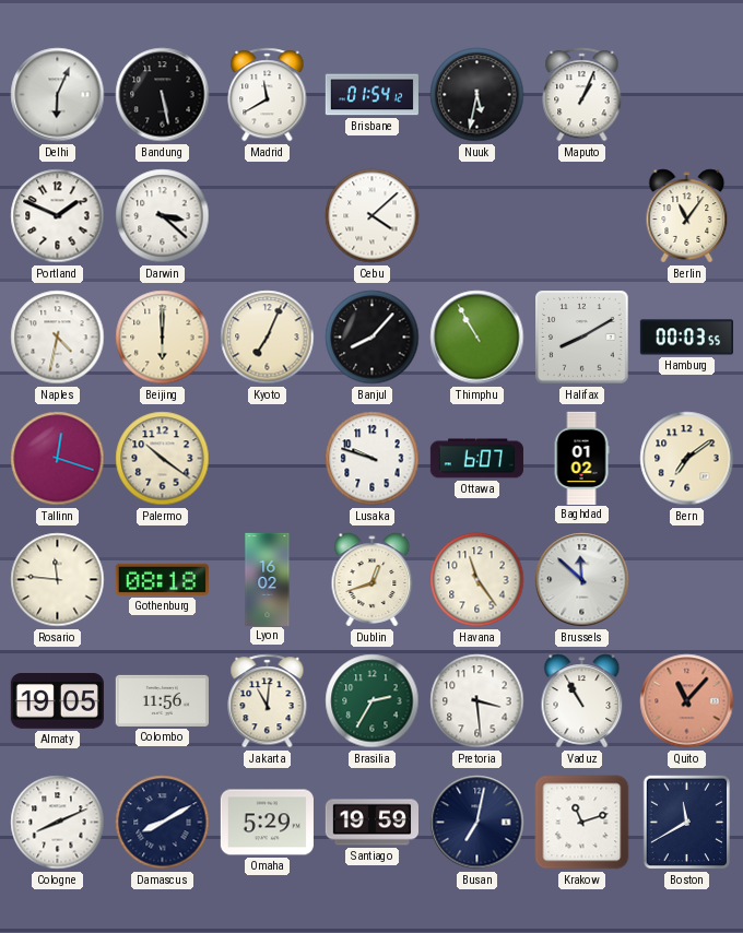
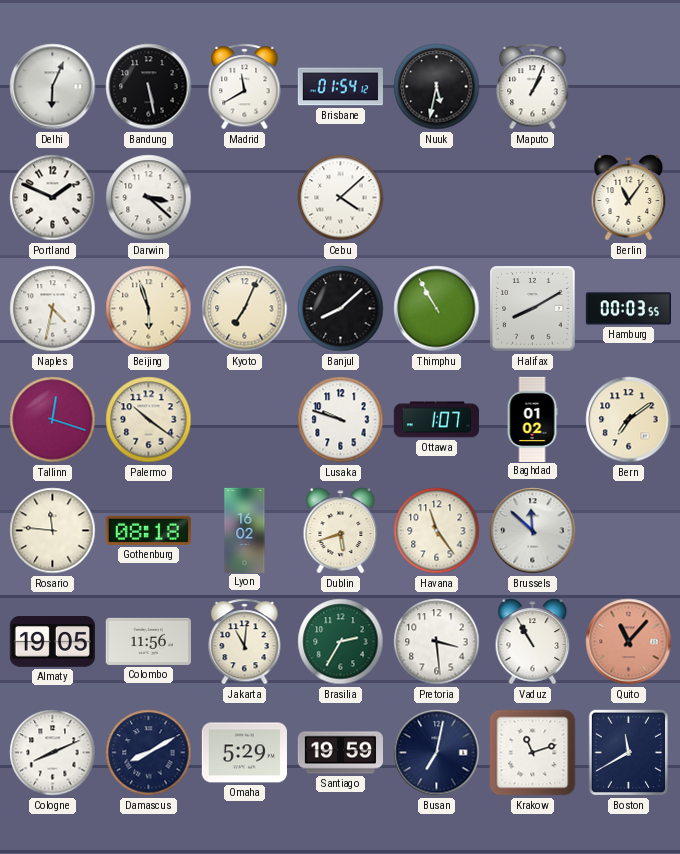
Beijing: 6:00 -> 5:57 (149, 309)
Banjul: 8:07 -> 8:08 (341, 309)
Ottawa: 6:07 -> 1:07 (436, 420)
Dublin: 12:42 -> 5:42 (341, 531)
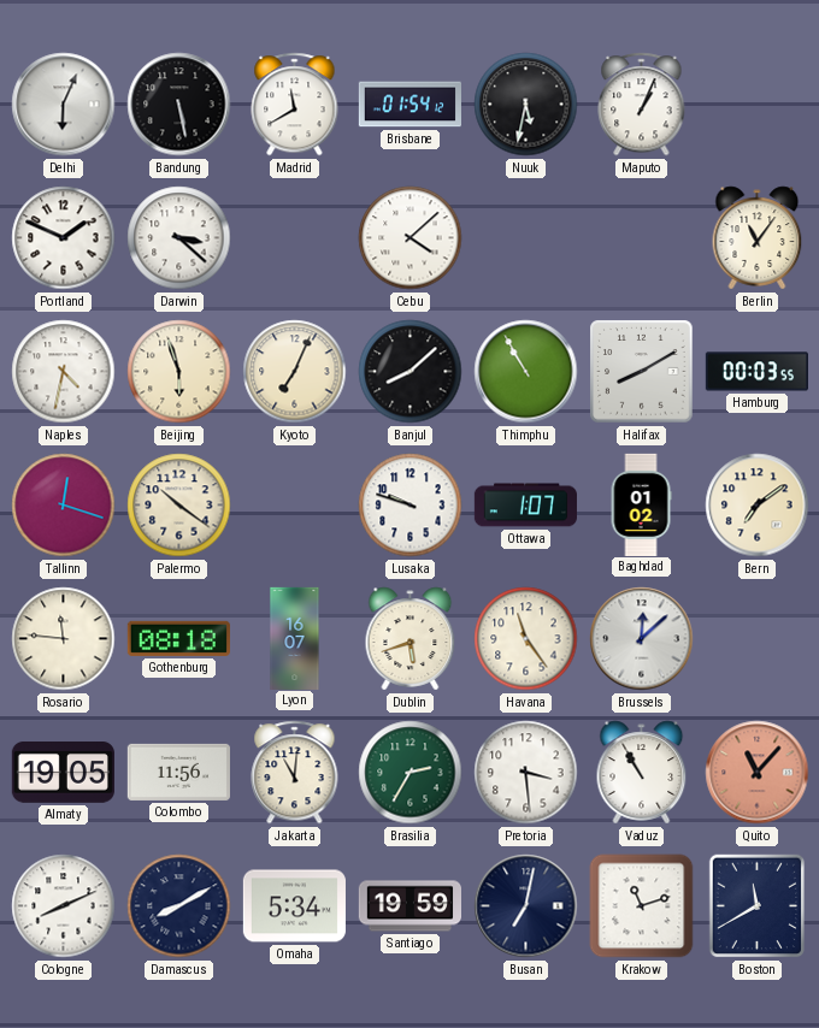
Lyon: 16:02 -> 16:07 (295, 638)
Brussels: 11:52 -> 12:08 (642, 639)
Omaha: 5:29 -> 5:34 (294, 906)
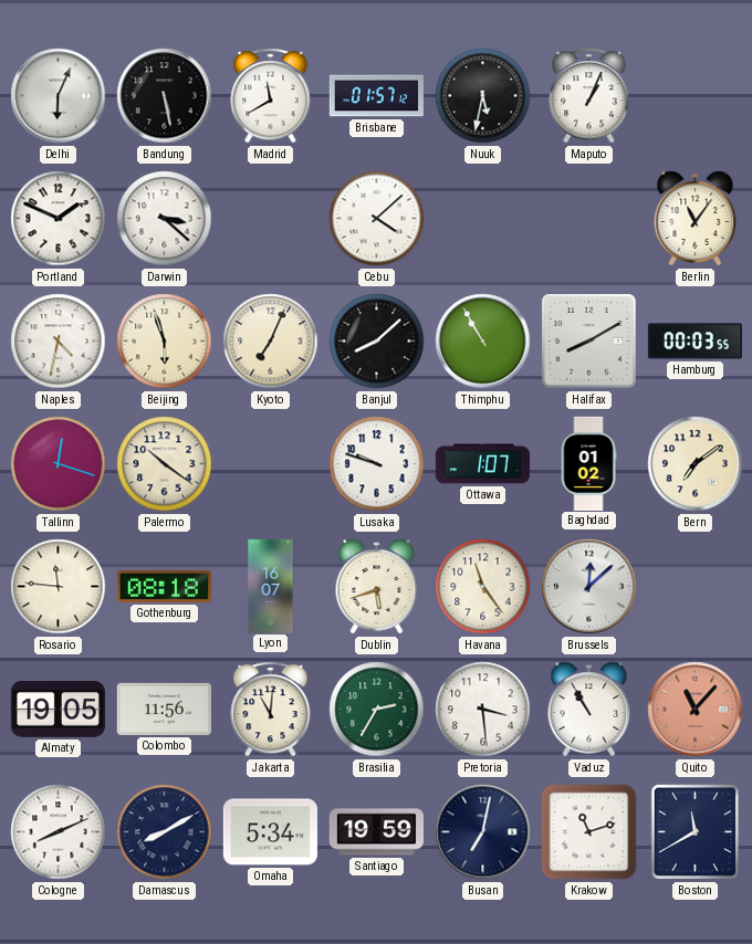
Brisbane: 01:54 -> 01:57 (376, 96)
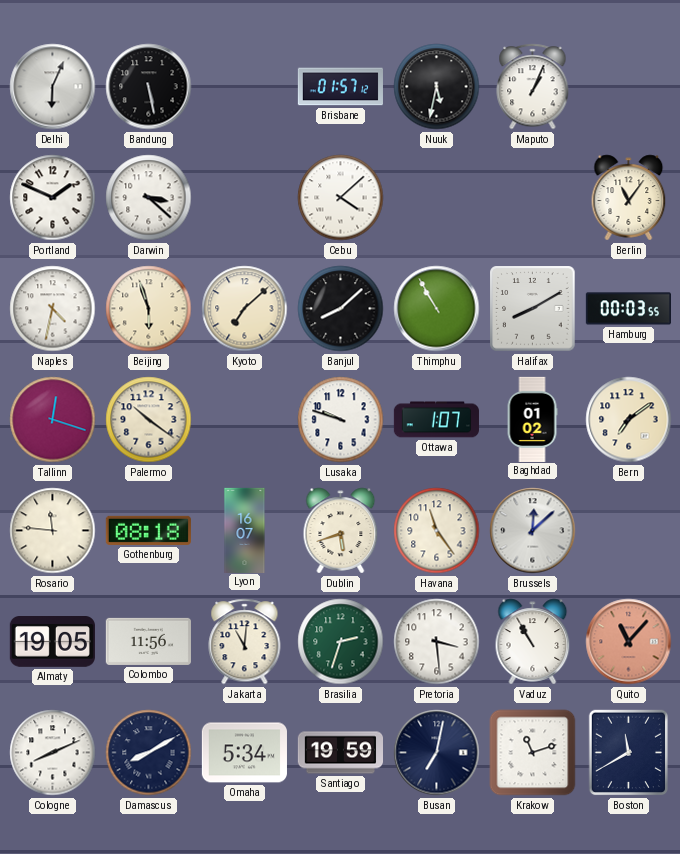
Madrid: 11:40 -> none (271, 96)
Kyoto: 7:04 -> 7:08 (245, 309)
Brasilia: 2:35 -> 2:33 (341, 642)
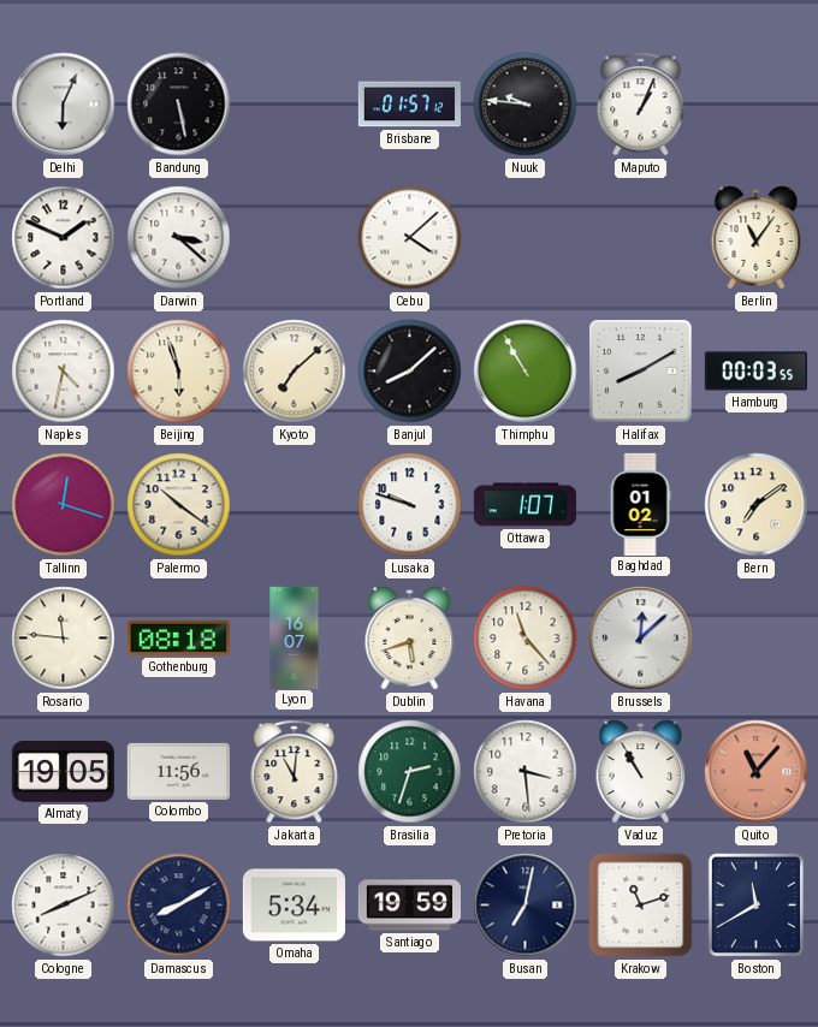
Nuuk: 5:32 -> 9:46 (526, 105)
Havana: 11:24 -> 11:23 (526, 639)
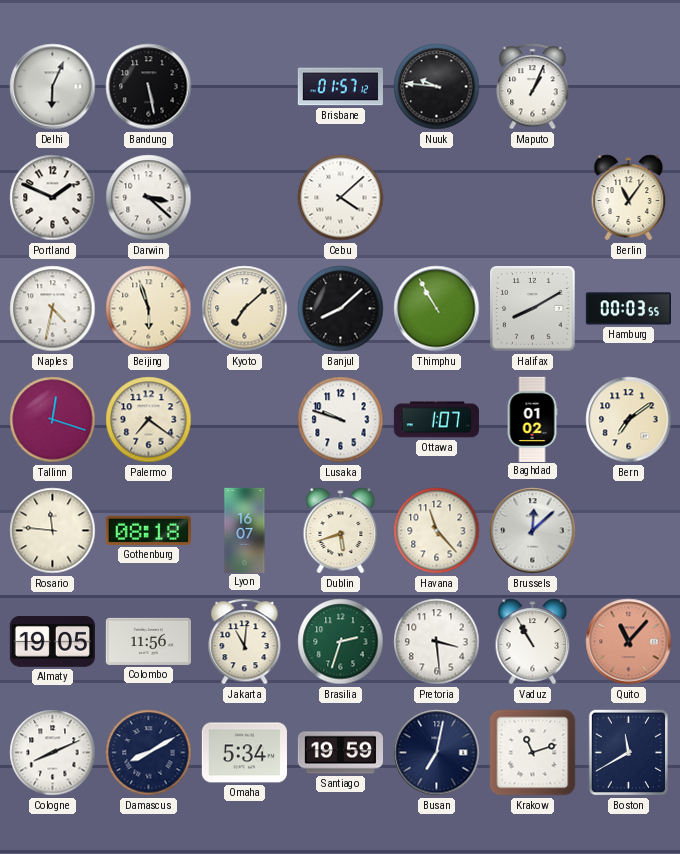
Palermo: 10:21 -> 7:21 (149, 420)
